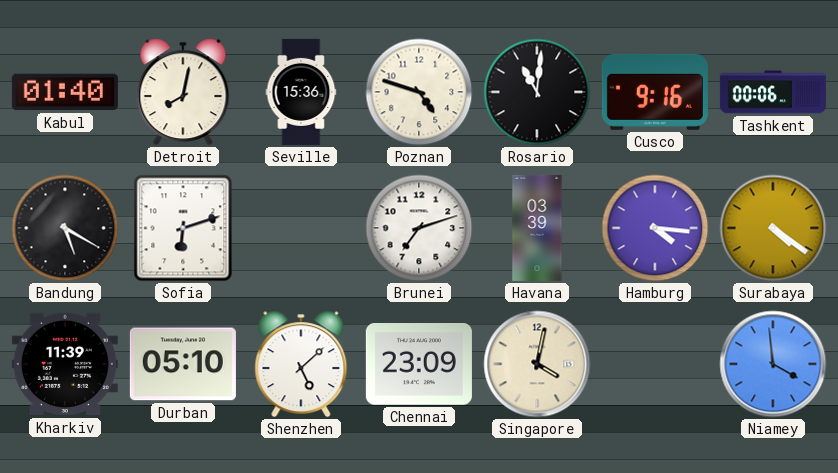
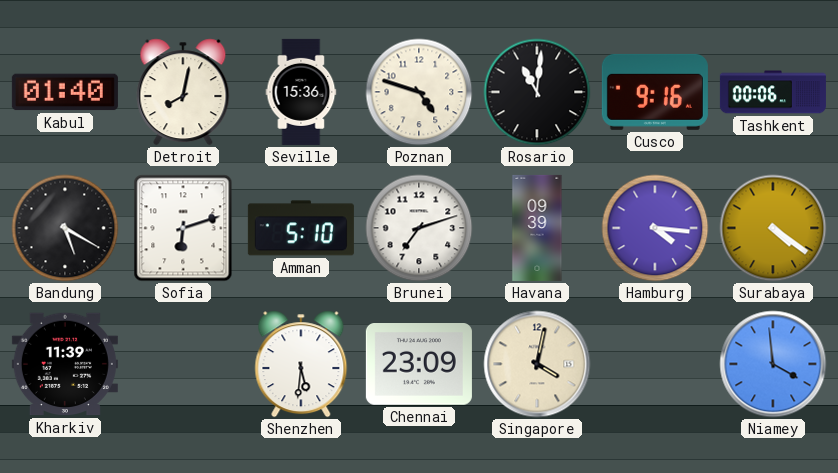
Amman: none -> 5:10 (301, 228)
Havana: 03:39 -> 09:39 (537, 228)
Durban: 05:10 -> none (183, 364)
Shenzhen: 5:08 -> 5:31 (301, 364)
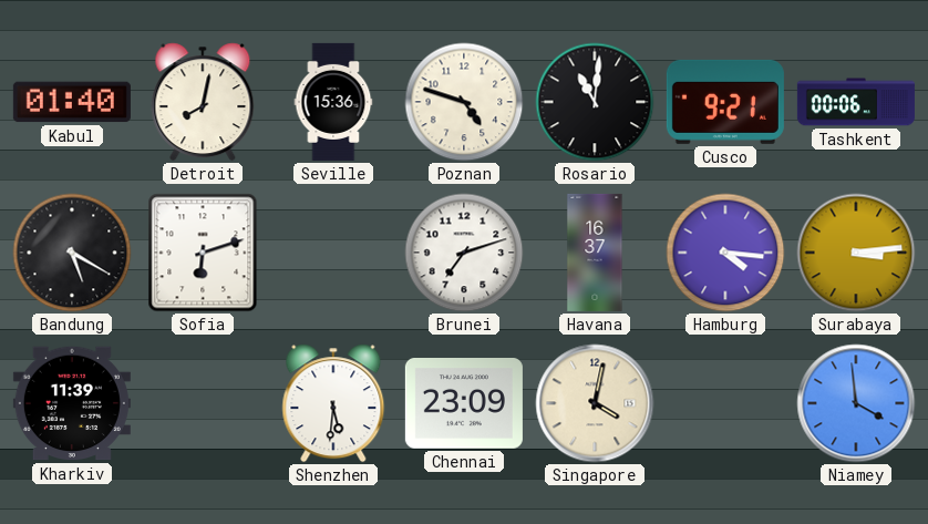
Cusco: 9:16 -> 9:21 (725, 102)
Amman: 5:10 -> none (301, 228)
Havana: 09:39 -> 16:37 (595, 253)
Surabaya: 4:21 -> 3:14 (856, 253)
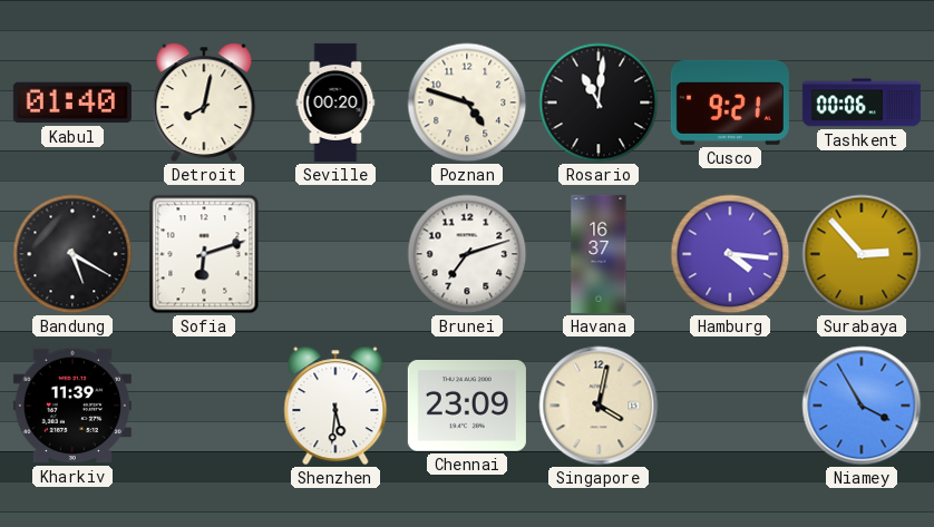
Seville: 15:36 -> 00:20 (335, 103)
Surabaya: 3:14 -> 2:53 (862, 254)
Niamey: 3:59 -> 3:55 (862, 406)
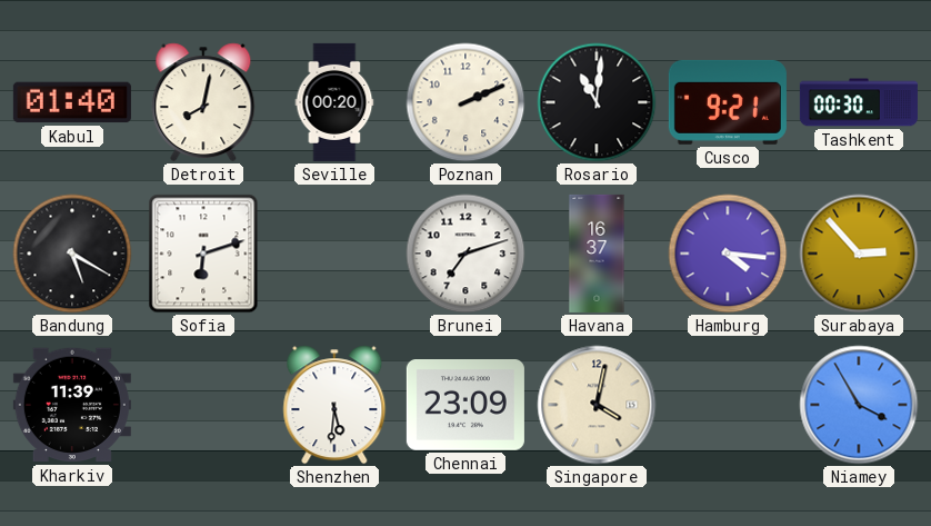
Poznan: 4:48 -> 2:11 (465, 102)
Tashkent: 00:06 -> 00:30 (859, 102)
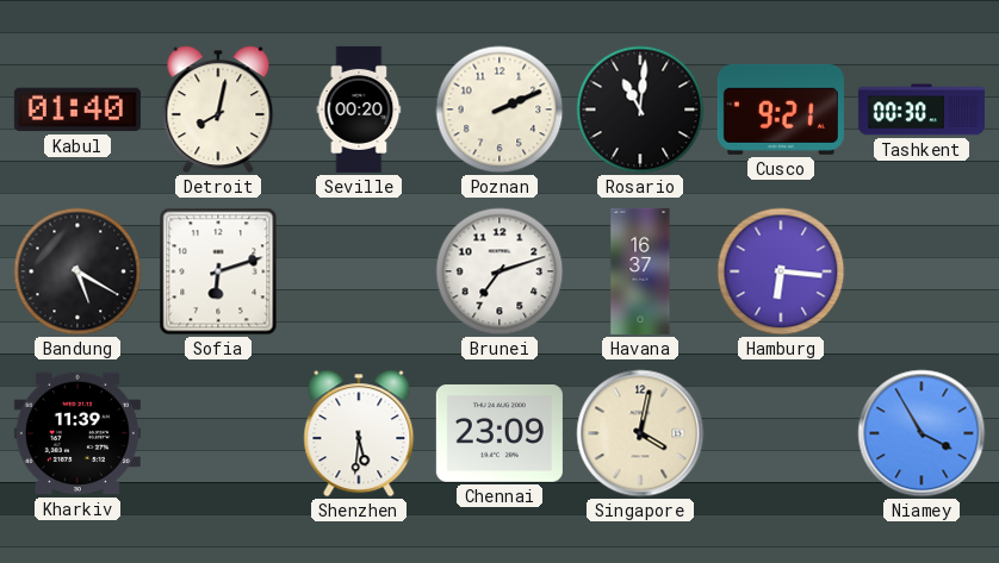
Hamburg: 4:16 -> 6:16 (781, 271)
Surabaya: 2:53 -> none (859, 254)
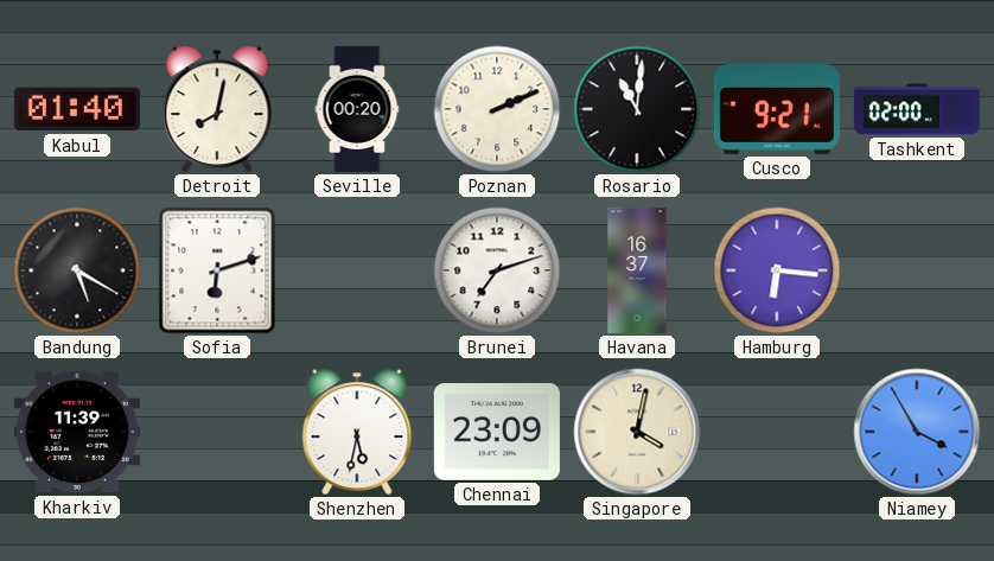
Tashkent: 00:30 -> 02:00 (917, 109)
Shenzhen: 5:31 -> 5:32 (357, 432)
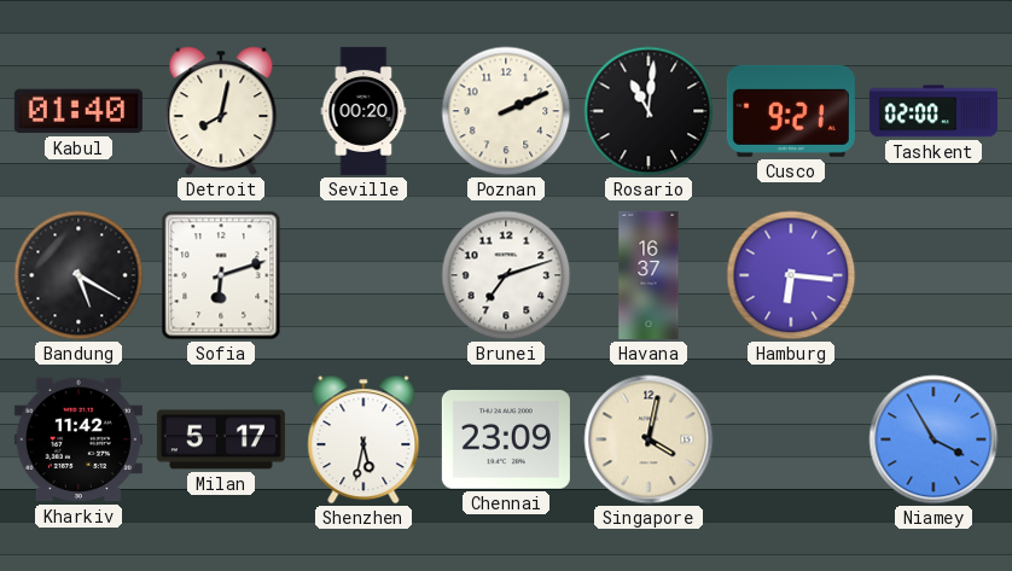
Kharkiv: 11:39 -> 11:42 (78, 439)
Milan: none -> 5:17 (221, 439)
